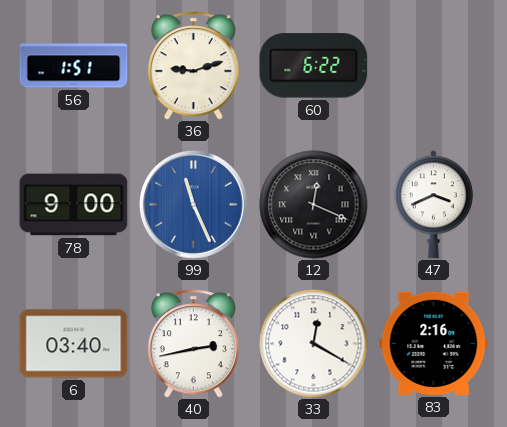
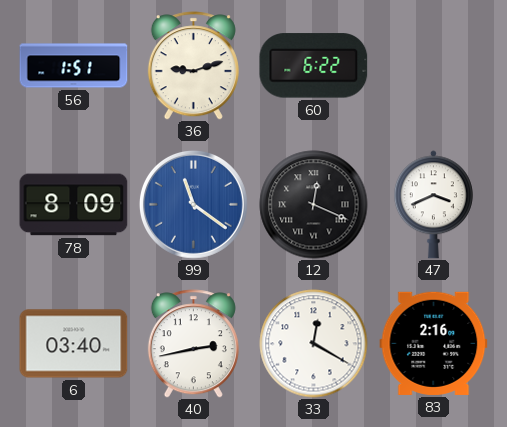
78: 9:00 -> 8:09 (74, 205)
99: 11:26 -> 11:21 (193, 204)
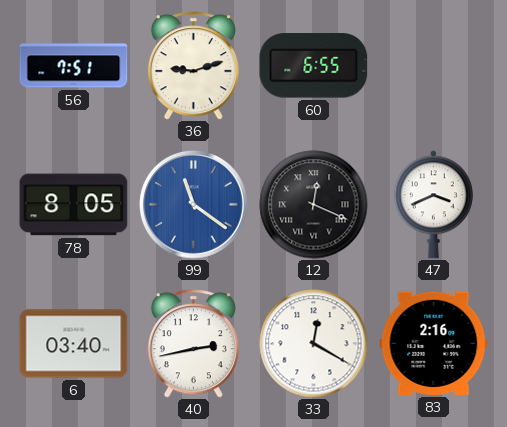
56: 1:51 -> 7:51 (74, 66)
60: 6:22 -> 6:55 (314, 66)
78: 8:09 -> 8:05 (74, 205)
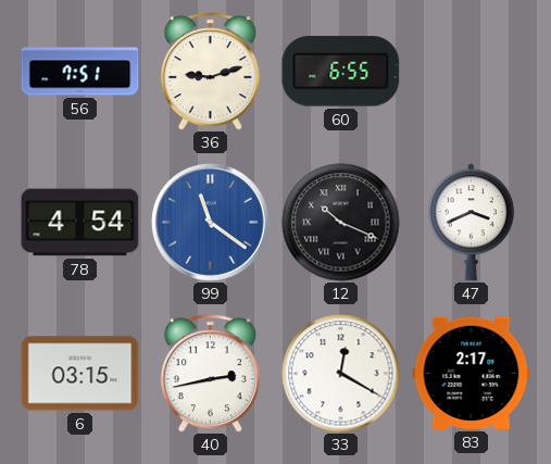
78: 8:05 -> 4:54 (80, 223)
12: 12:19 -> 10:19 (341, 223)
6: 03:40 -> 03:15 (80, 374)
83: 2:16 -> 2:17 (472, 373)
